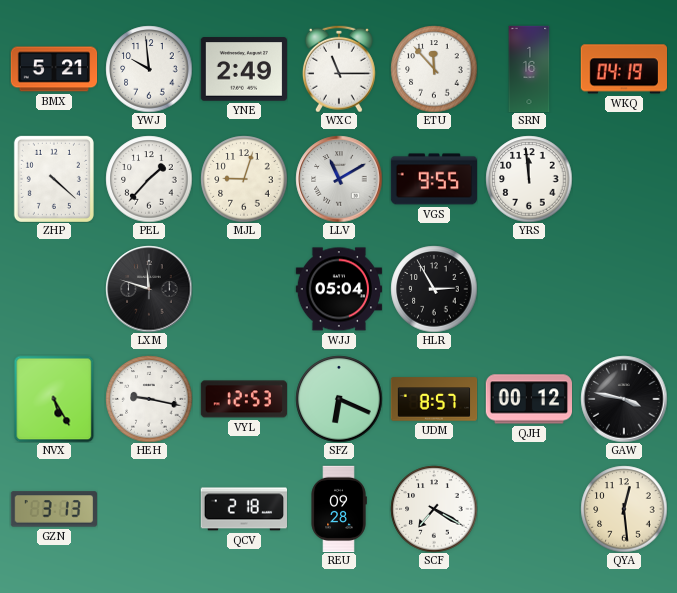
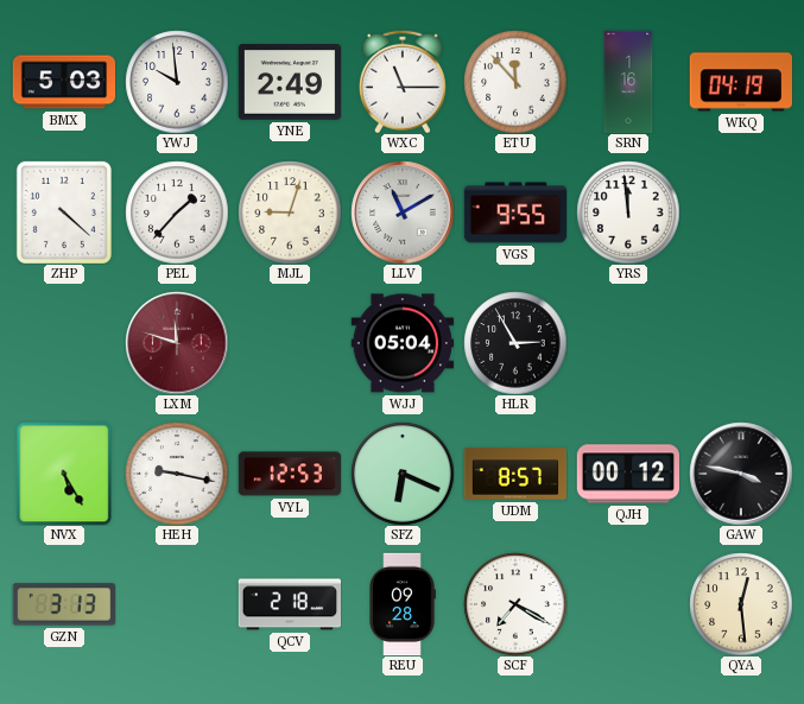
BMX: 5:21 -> 5:03 (64, 82)
LXM dial: black -> burgundy (177, 343)
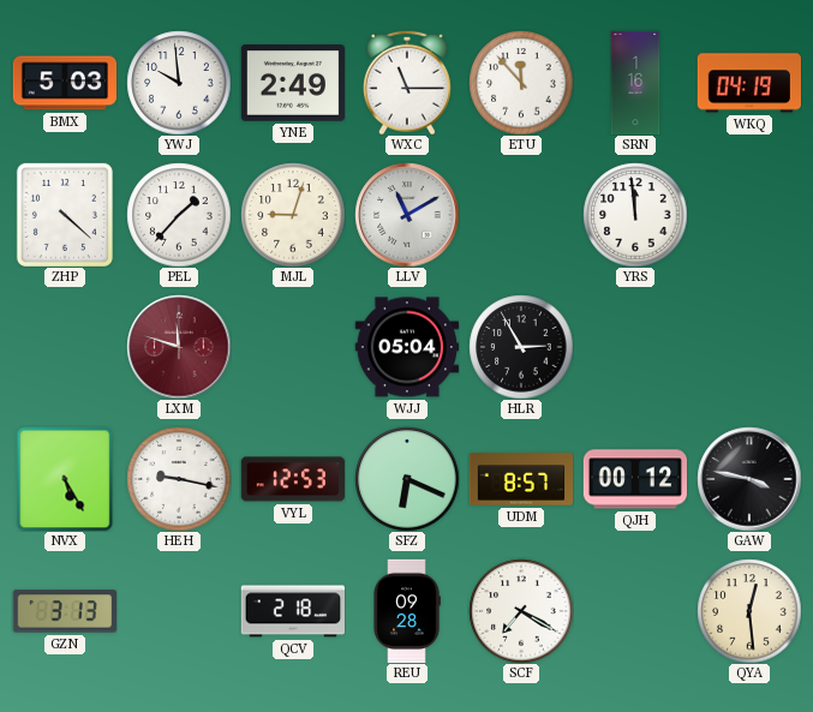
VGS: 9:55 -> none (515, 213)
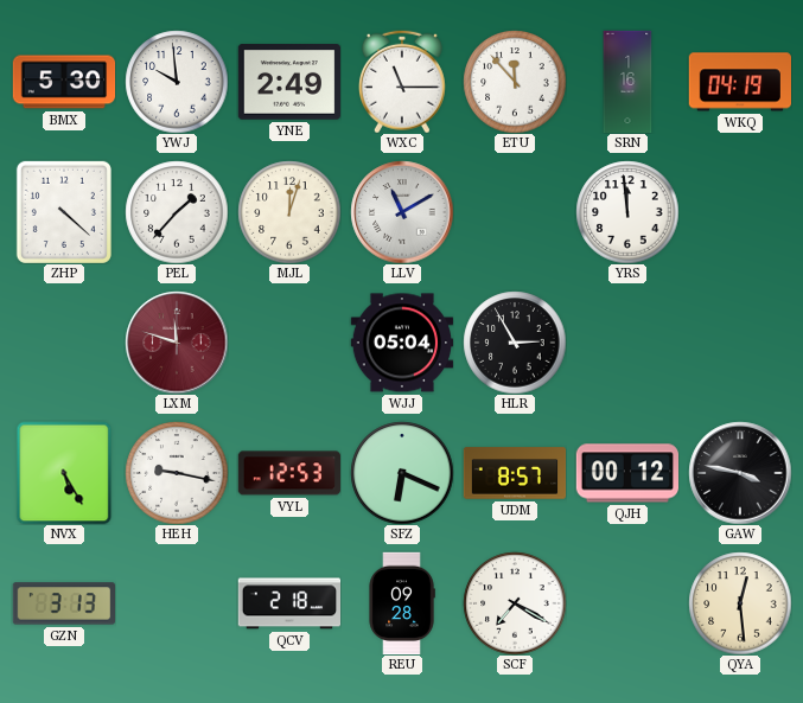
BMX: 5:03 -> 5:30 (64, 82)
MJL: 9:03 -> 12:03 (289, 212)
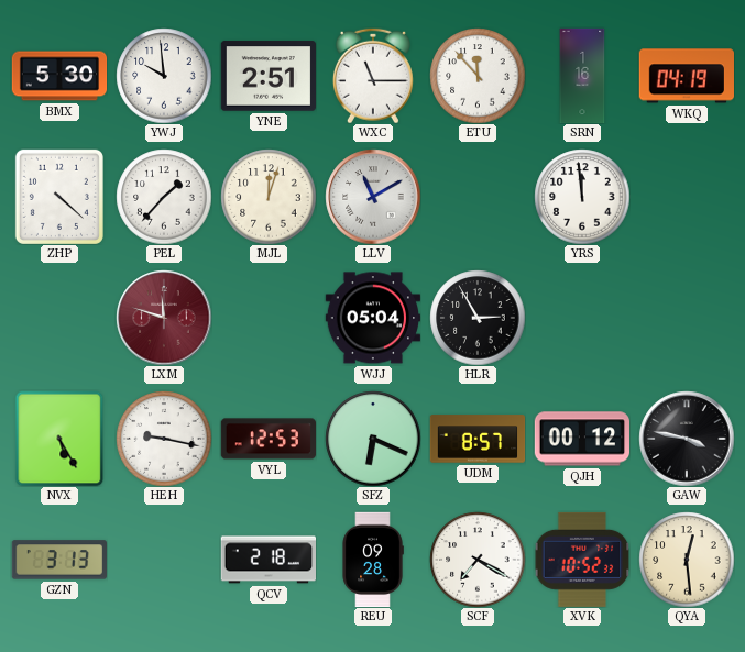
YNE: 2:49 -> 2:51 (267, 76)
XVK: none -> 10:52 (582, 560)
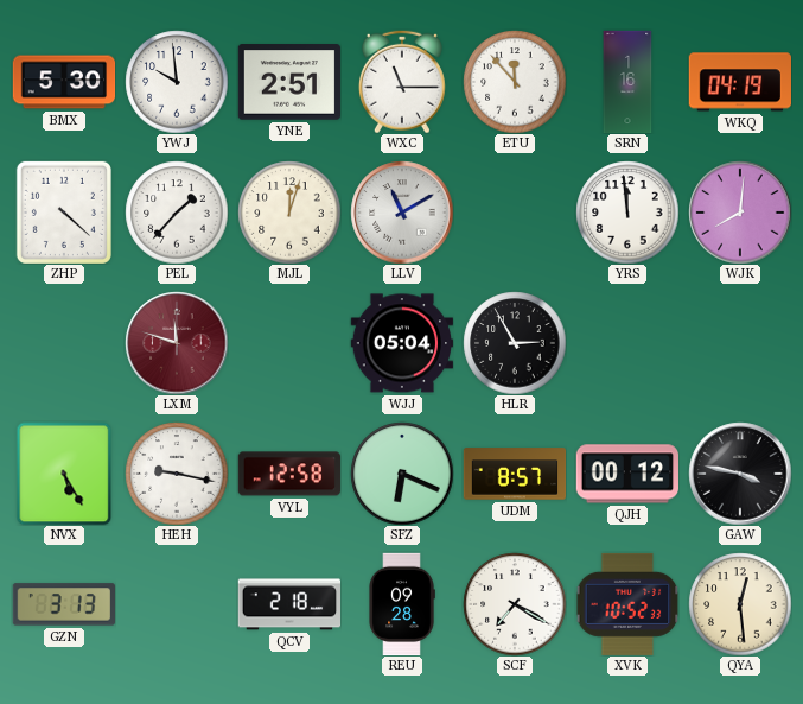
WJK: none -> 8:01 (740, 213)
VYL: 12:53 -> 12:58 (288, 474)
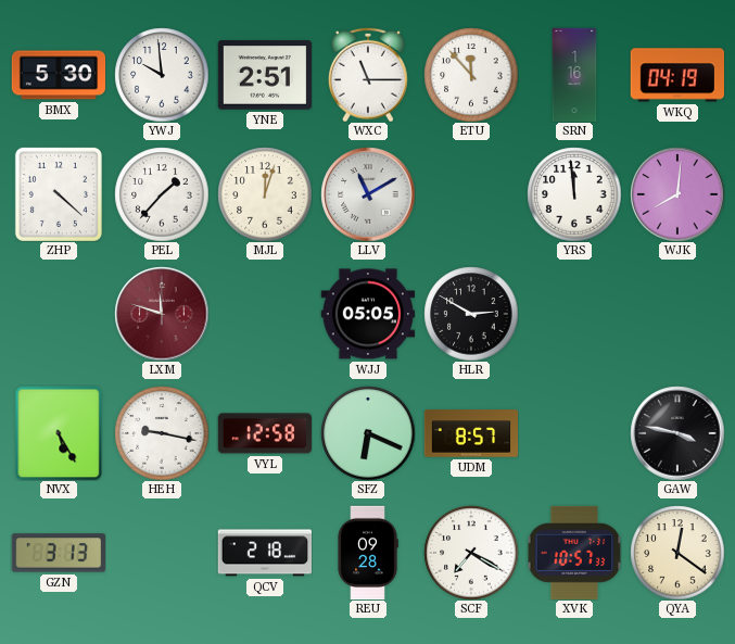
WJJ: 05:04 -> 05:05 (367, 314)
HLR: 2:55 -> 2:50 (471, 314)
QJH: 00:12 -> none (627, 474)
XVK: 10:52 -> 10:57 (574, 553)
QYA: 12:29 -> 12:21 (677, 553)
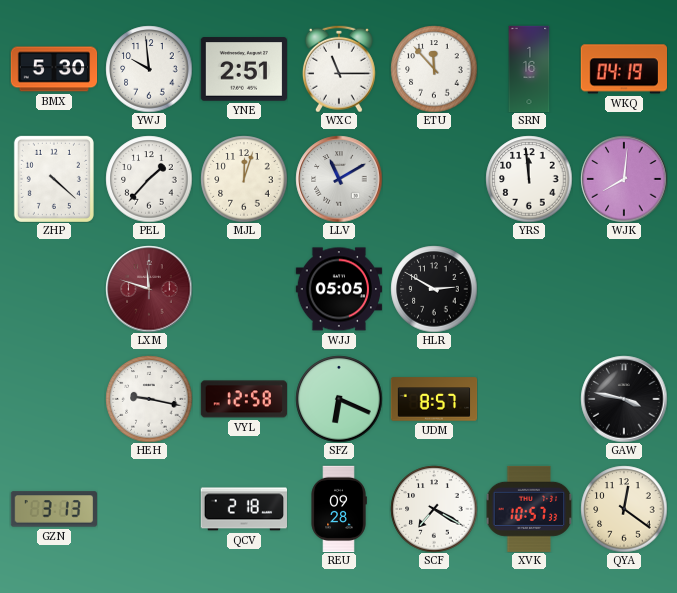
NVX: 5:25 -> none (59, 433)
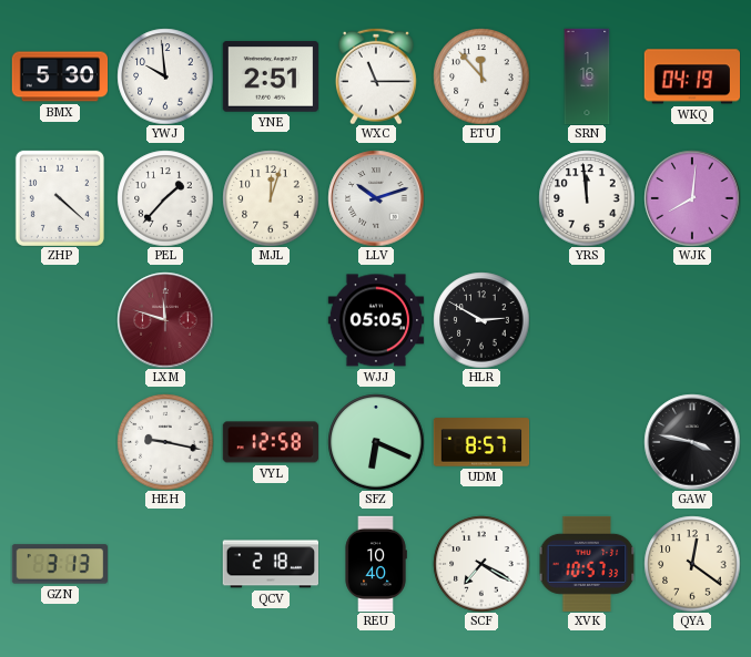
LLV: 11:10 -> 10:12 (376, 198)
REU: 09:28 -> 10:40 (376, 564)
